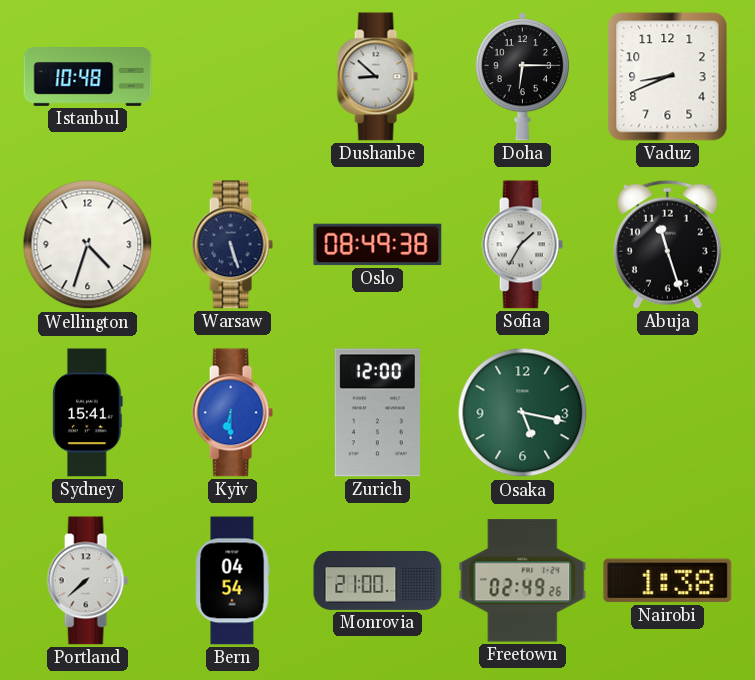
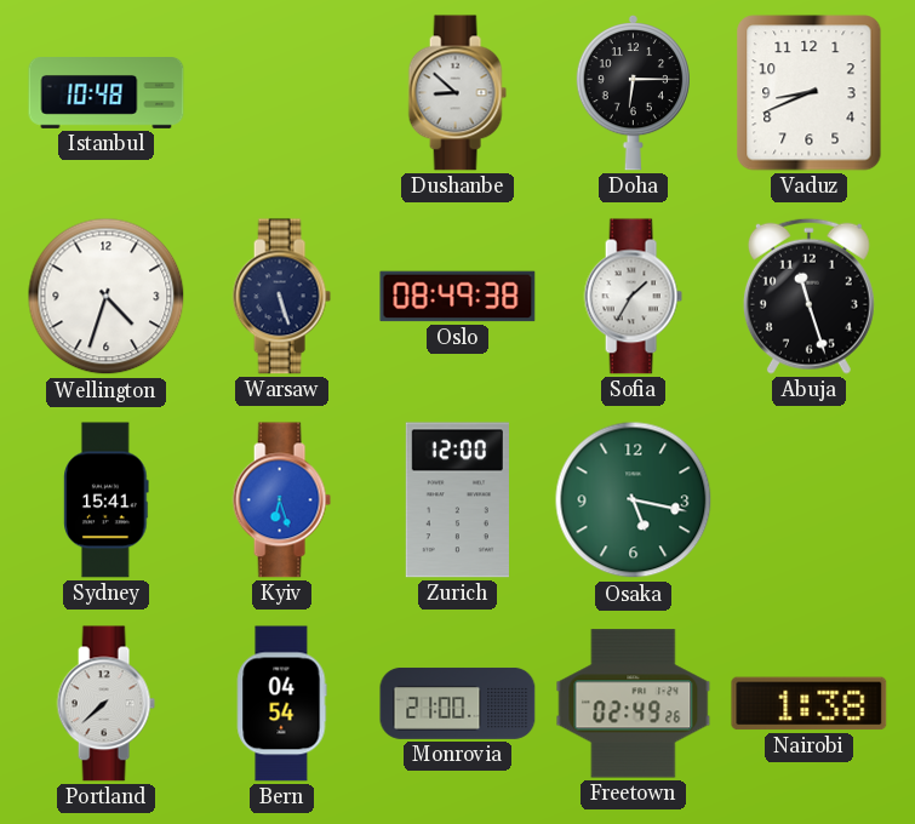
Kyiv: 6:30 -> 6:27 (281, 500)
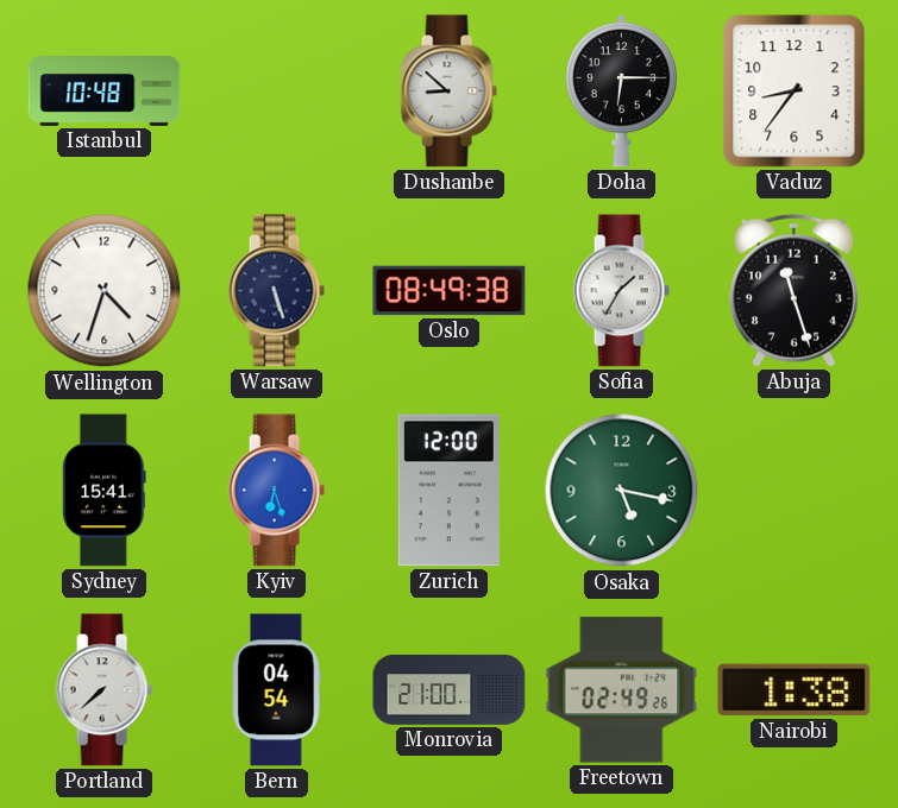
Vaduz: 8:41 -> 8:36 (795, 91)
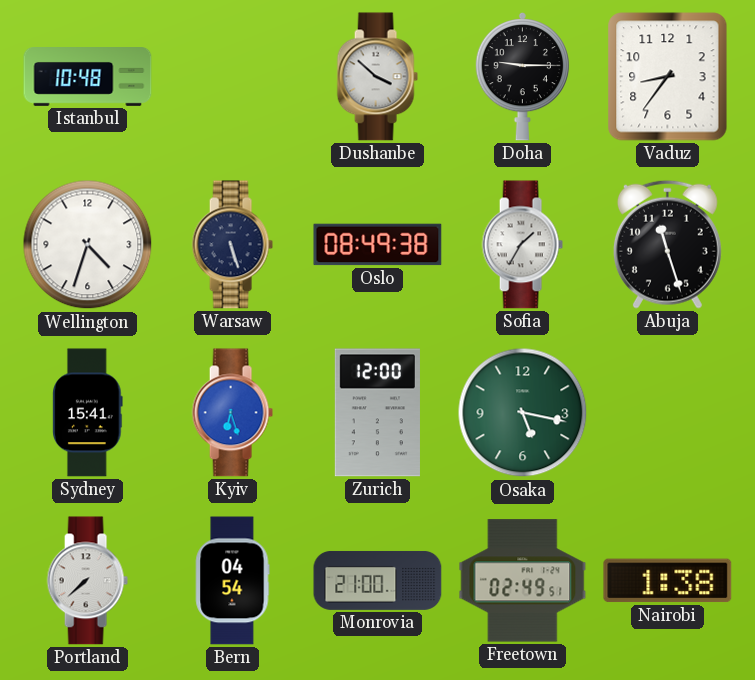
Dushanbe: 8:52 -> 3:52 (377, 77)
Doha: 6:15 -> 9:15 (522, 76)
Freetown: 02:49:26 -> 02:49:51 (523, 581)
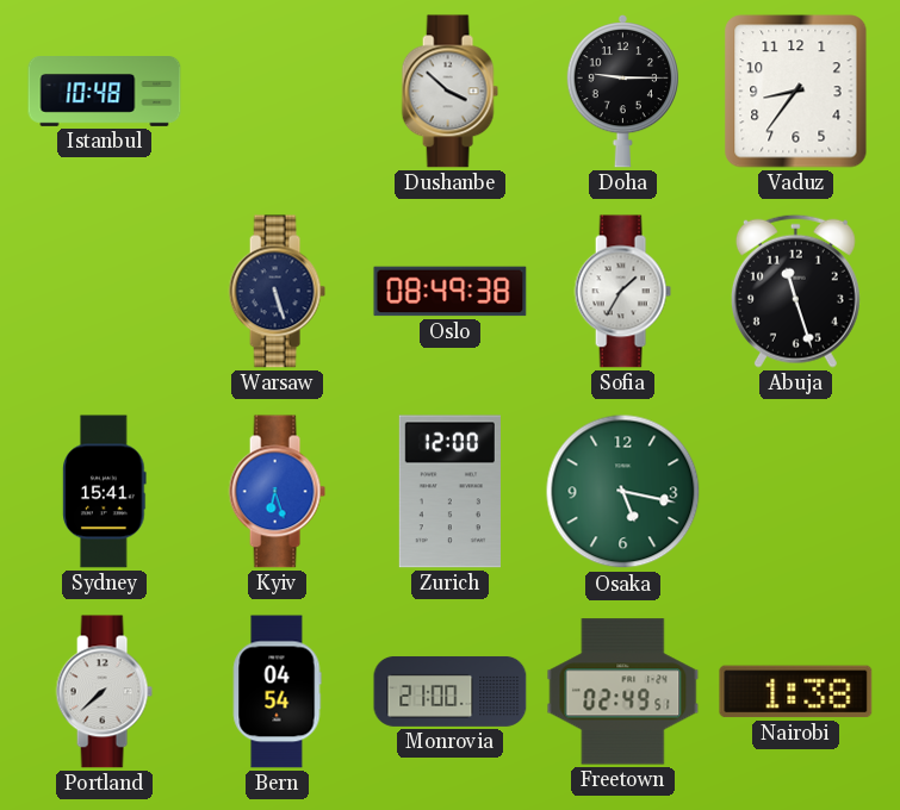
Wellington: 4:33 -> none (88, 245)
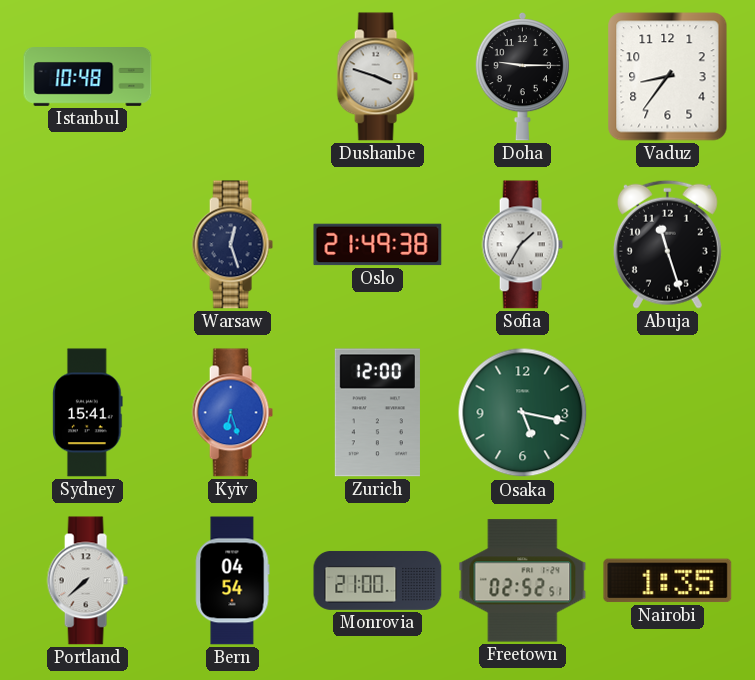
Dushanbe: 3:52 -> 3:48 (377, 77)
Warsaw: 5:27 -> 12:27 (232, 245)
Oslo: 08:49 -> 21:49 (378, 245)
Freetown: 02:49 -> 02:52 (523, 581)
Nairobi: 1:38 -> 1:35 (668, 581)
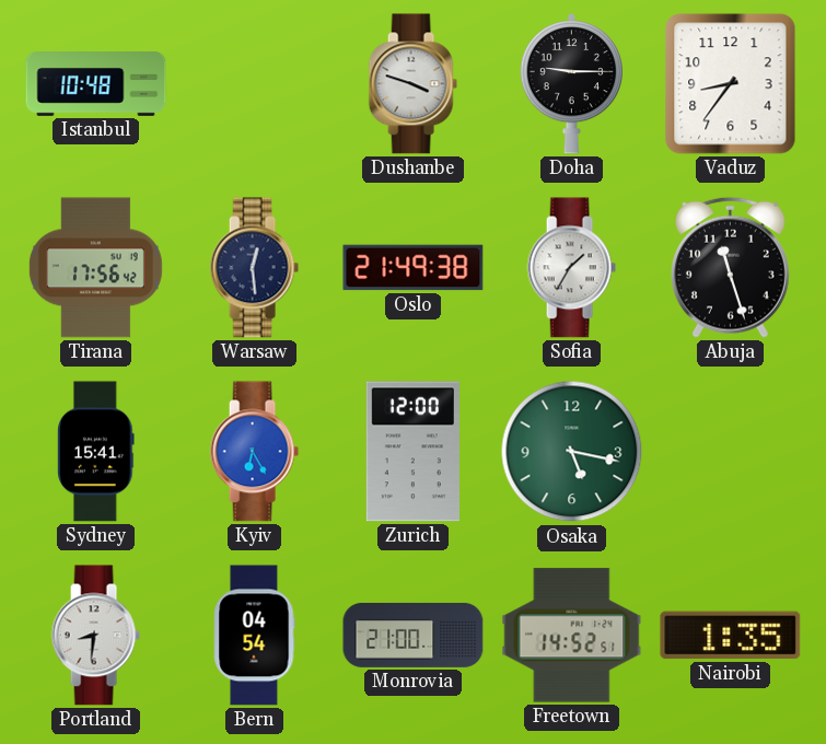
Tirana: none -> 17:56 (95, 268)
Warsaw: 12:27 -> 12:29 (254, 268)
Kyiv: 6:27 -> 6:25 (254, 452)
Portland: 7:38 -> 8:31 (95, 636)
Freetown: 02:52 -> 14:52 (572, 636)
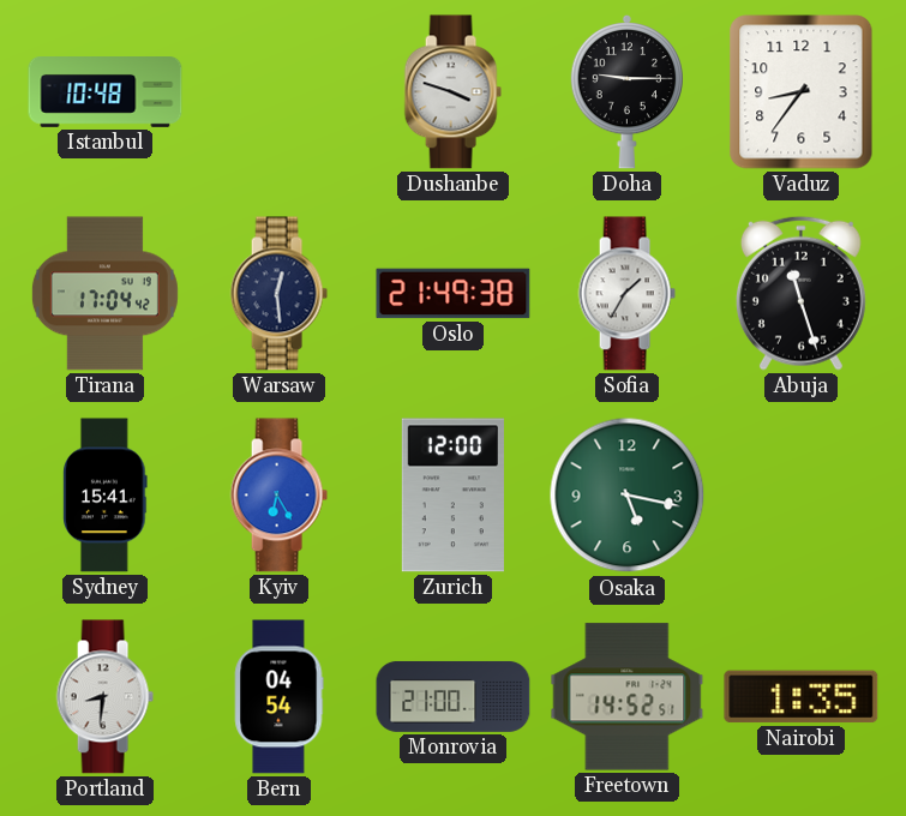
Tirana: 17:56 -> 17:04 (104, 294)
